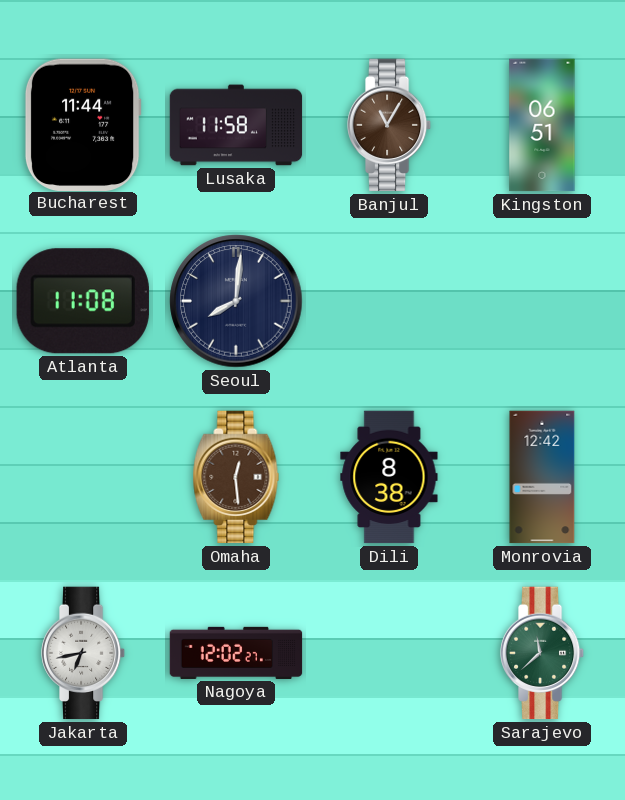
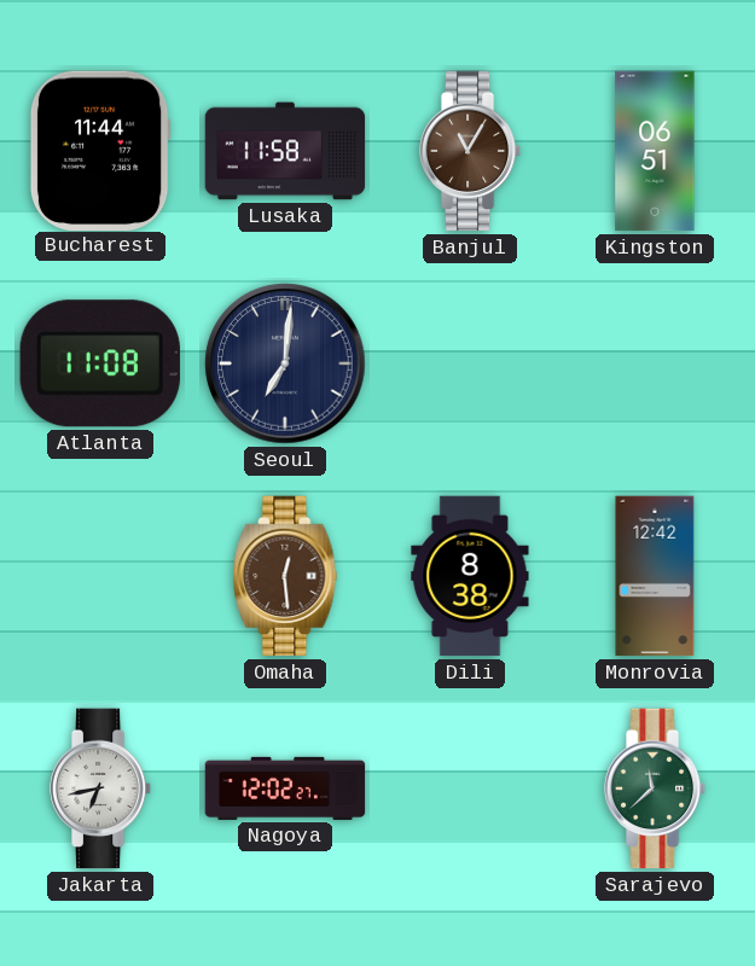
Seoul: 8:01 -> 7:01 (285, 363)
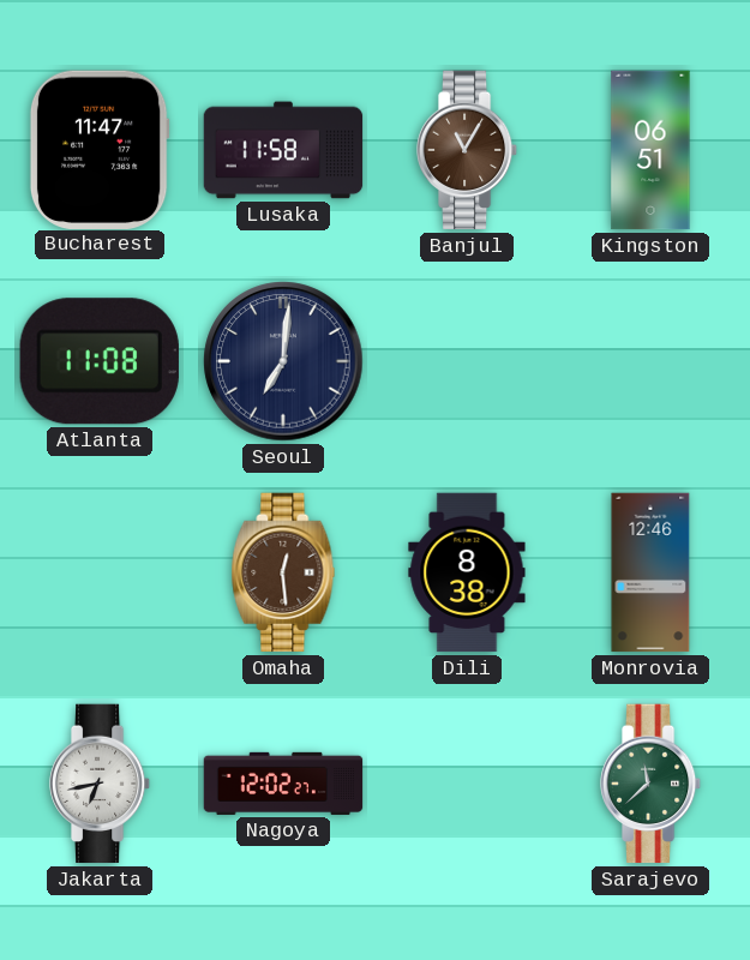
Bucharest: 11:44 -> 11:47 (100, 149)
Monrovia: 12:42 -> 12:46 (650, 572)
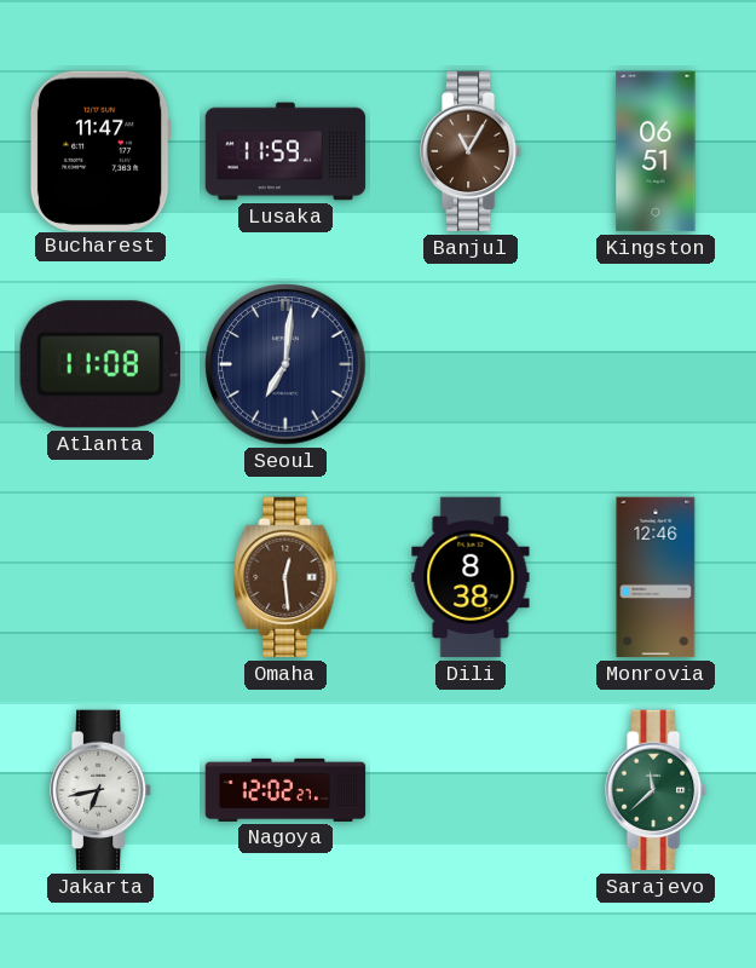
Lusaka: 11:58 -> 11:59 (285, 151)
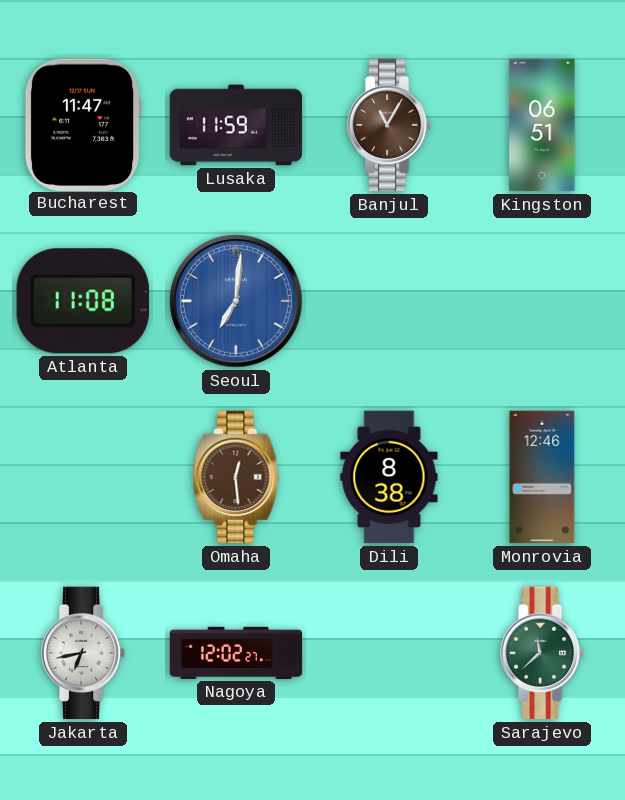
Seoul dial: navy -> blue (236, 301)
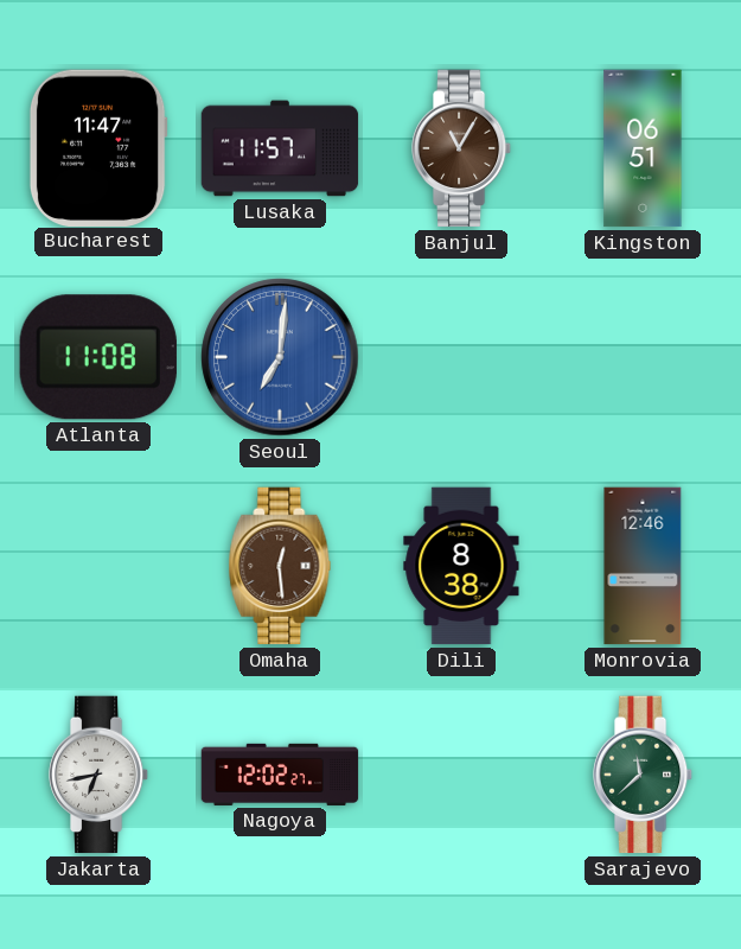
Lusaka: 11:59 -> 11:57 (280, 148)
